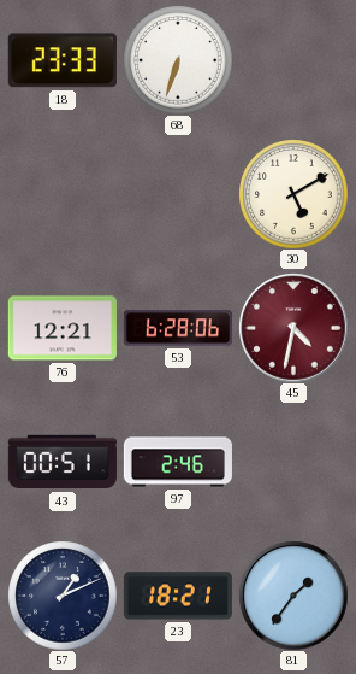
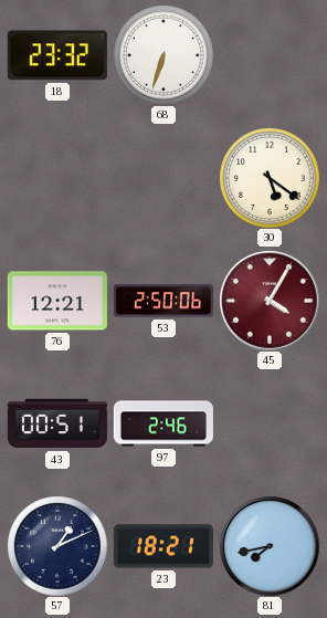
18: 23:33 -> 23:32 (57, 55)
30: 5:10 -> 5:21 (270, 178)
53: 6:28 -> 2:50 (163, 301)
45: 4:32 -> 4:05 (270, 301)
81: 1:36 -> 7:43 (270, 546)
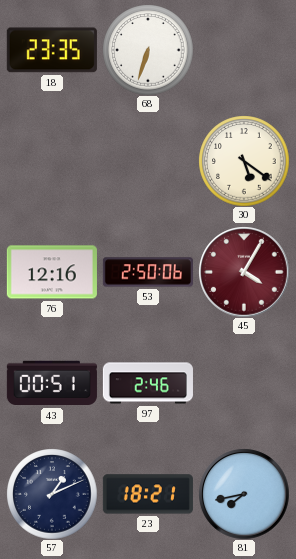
18: 23:32 -> 23:35 (52, 50)
76: 12:21 -> 12:16 (52, 272)
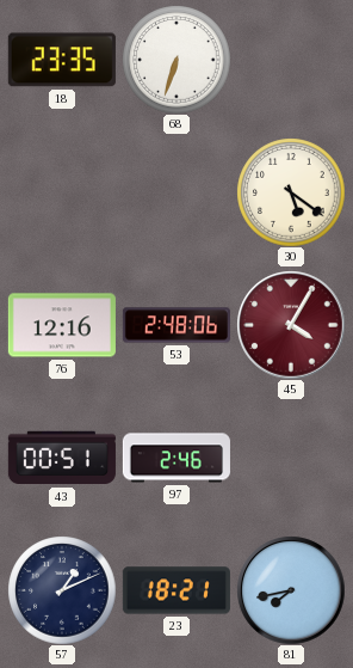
53: 2:50 -> 2:48 (176, 325)
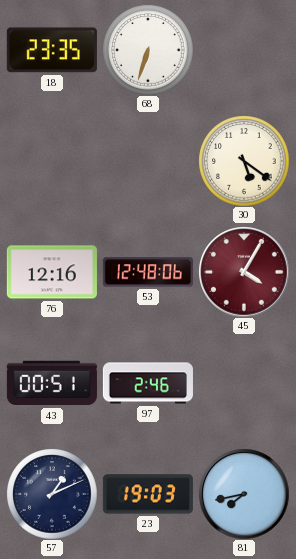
53: 2:48 -> 12:48 (148, 272)
23: 18:21 -> 19:03 (148, 494)
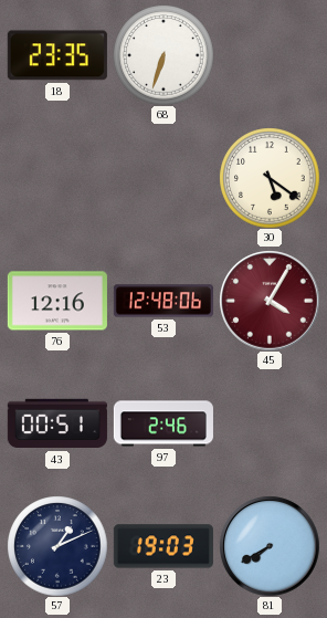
81: 7:43 -> 7:40 (270, 546)
